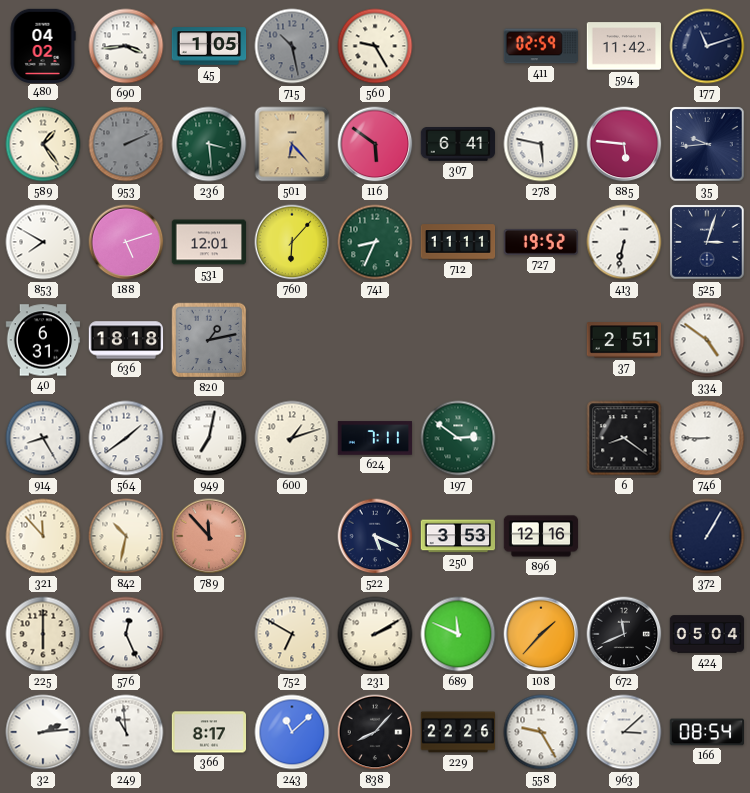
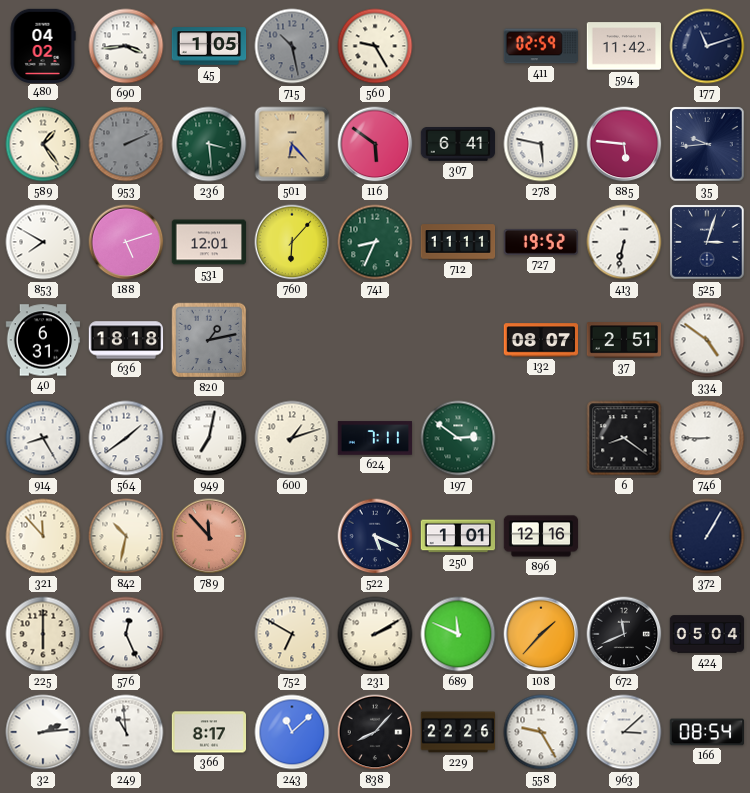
132: none -> 08:07 (541, 340)
250: 3:53 -> 1:01 (458, 536)
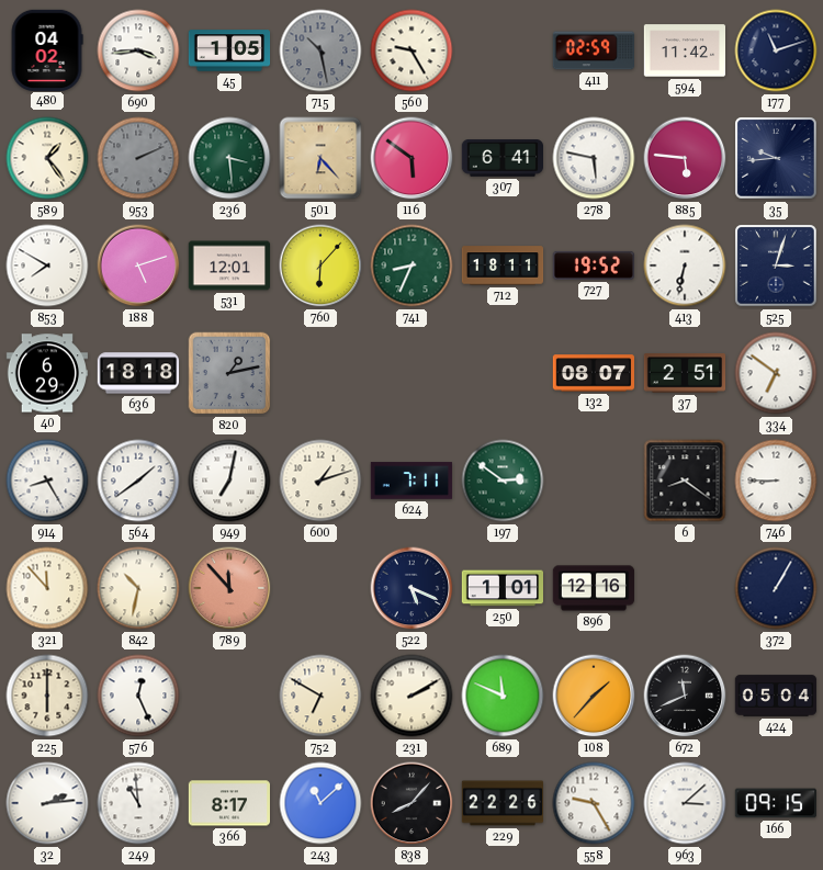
712: 11:11 -> 18:11 (503, 265)
40: 6:31 -> 6:29 (47, 373)
334: 4:51 -> 6:51 (776, 373)
166: 08:54 -> 09:15 (775, 803)
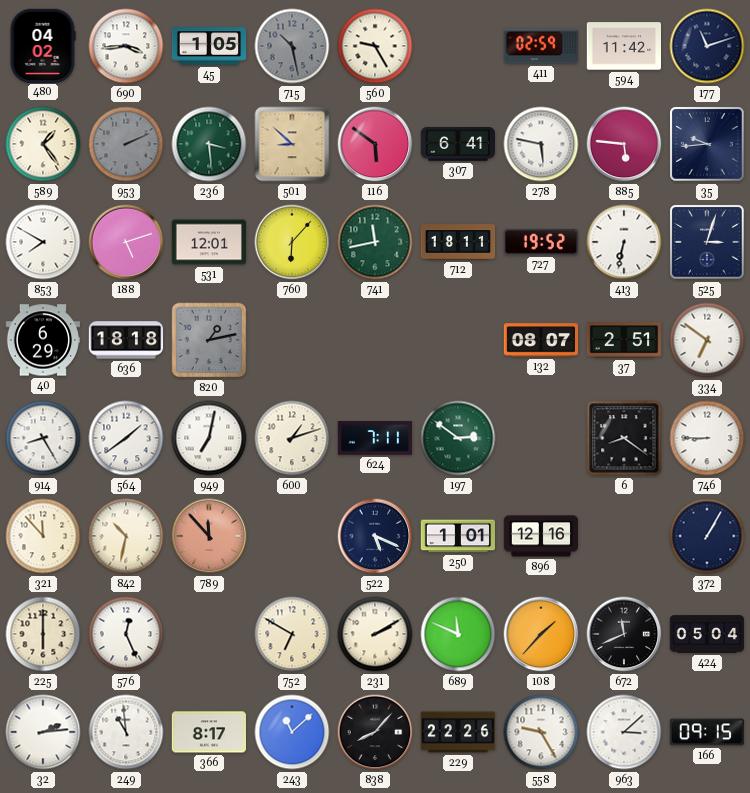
501: 6:23 -> 8:52 (292, 144)
741: 8:34 -> 11:43 (375, 242)
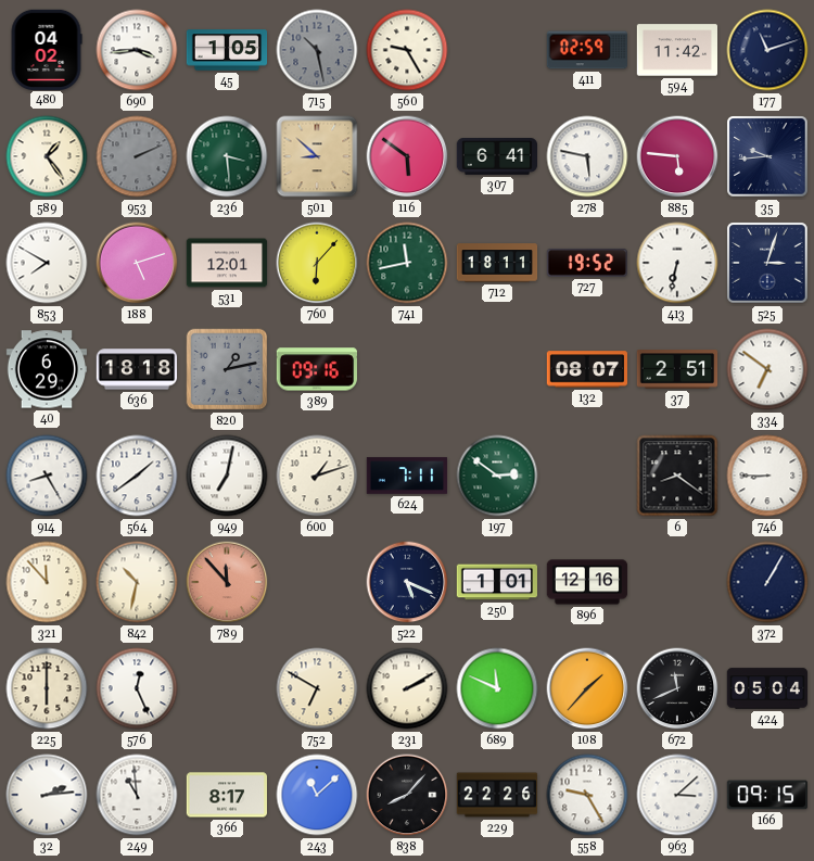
389: none -> 09:16 (316, 369)
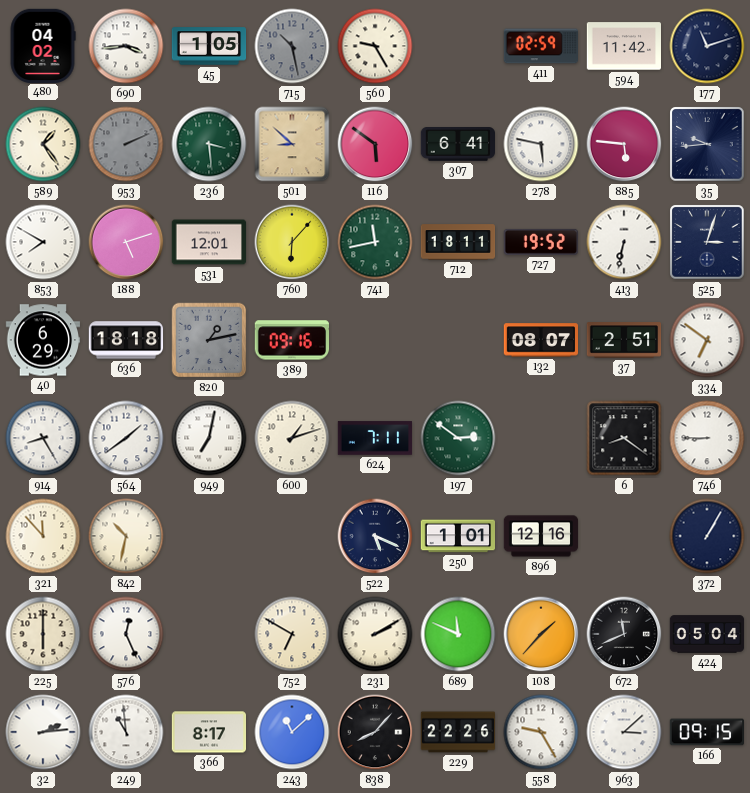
789: 11:53 -> none (227, 582)
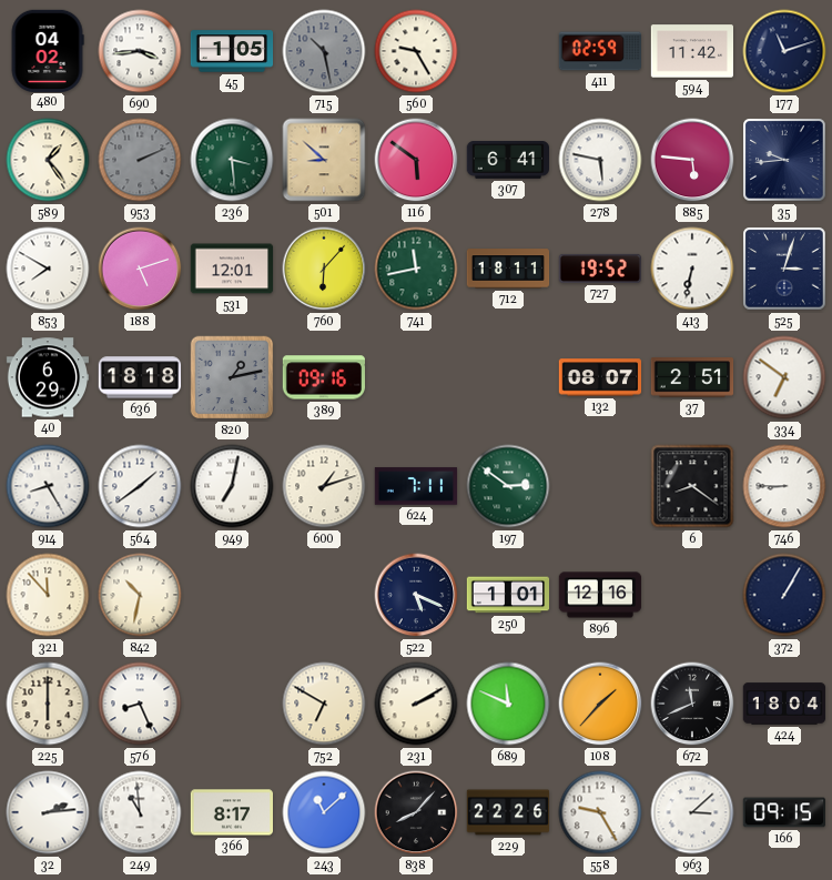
576: 12:26 -> 8:26 (140, 704)
424: 05:04 -> 18:04 (784, 704)
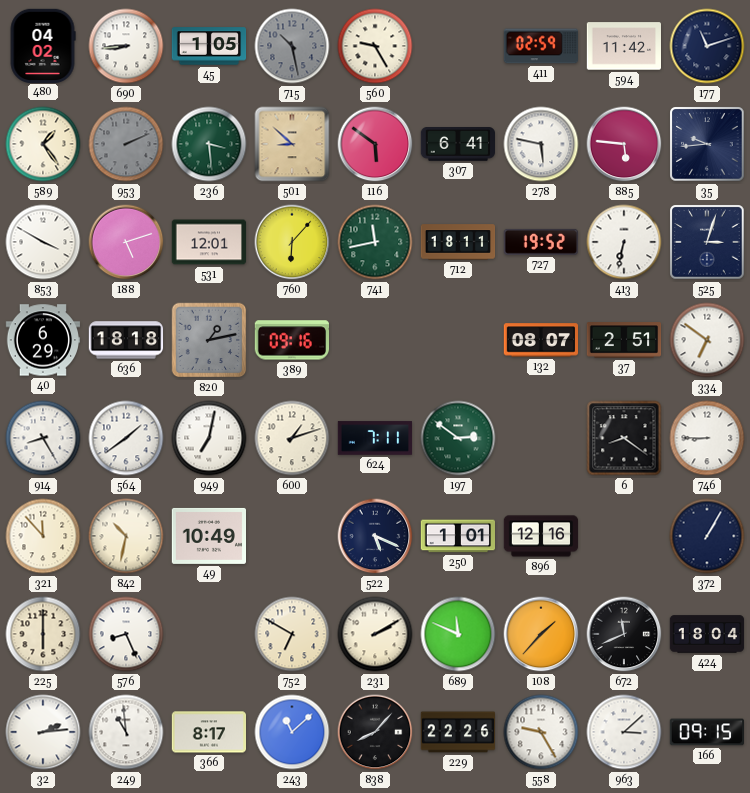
690: 3:44 -> 8:44 (126, 46)
853: 7:50 -> 3:50 (43, 242)
49: none -> 10:49 (208, 536)
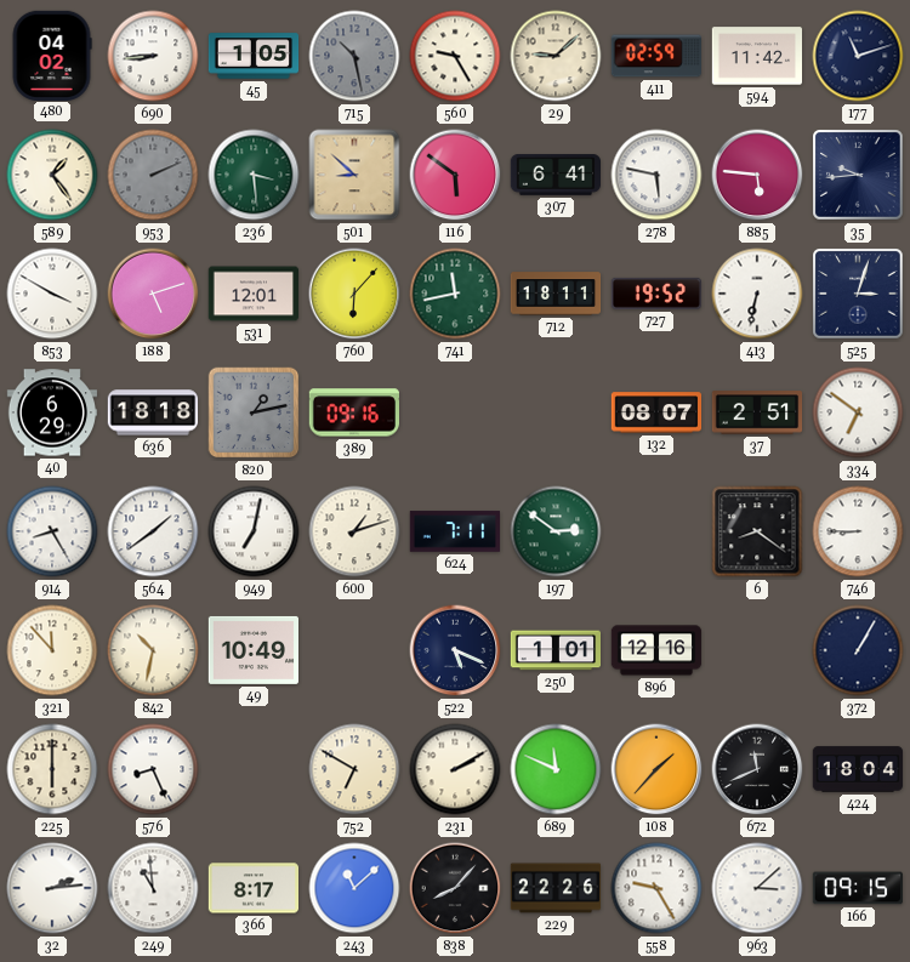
29: none -> 9:08 (556, 56)
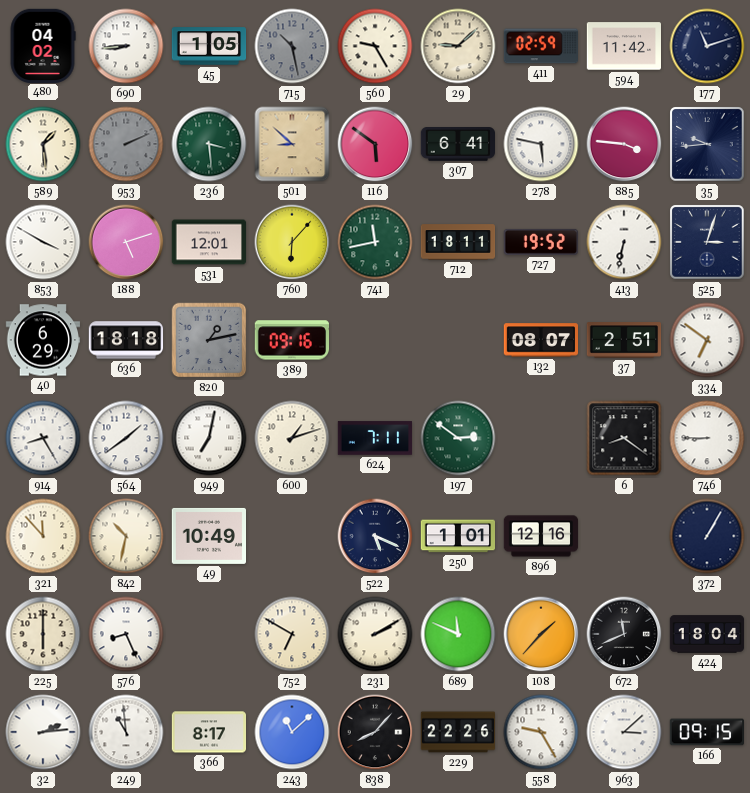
589: 1:24 -> 1:29 (43, 144)
885: 5:46 -> 3:46 (624, 144)
